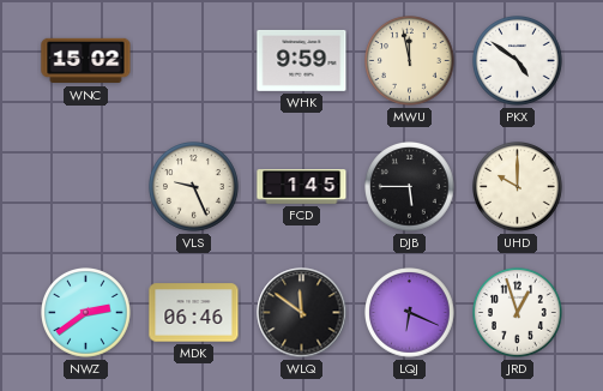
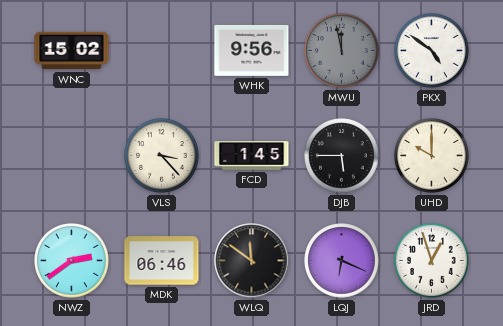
WHK: 9:59 -> 9:56 (252, 50)
MWU dial: cream -> grey (342, 51)
VLS: 9:26 -> 3:23 (162, 156)
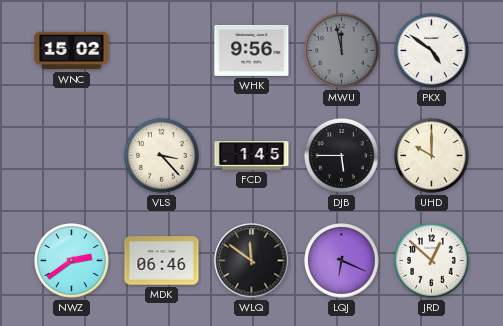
JRD: 12:57 -> 12:52 (432, 261)
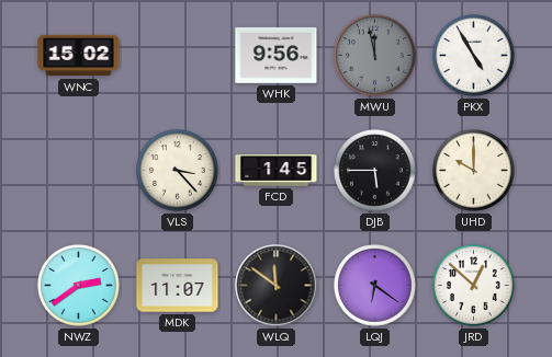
PKX: 4:51 -> 4:55 (474, 56)
MDK: 06:46 -> 11:07 (178, 286)
LQJ: 6:19 -> 6:21 (375, 286)
